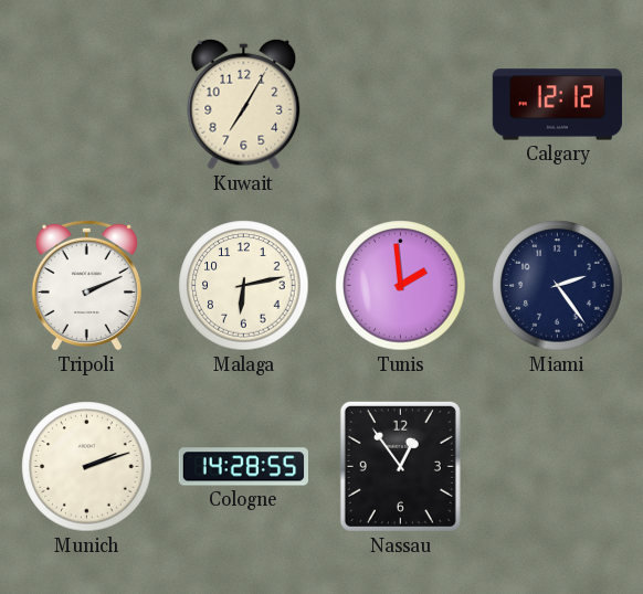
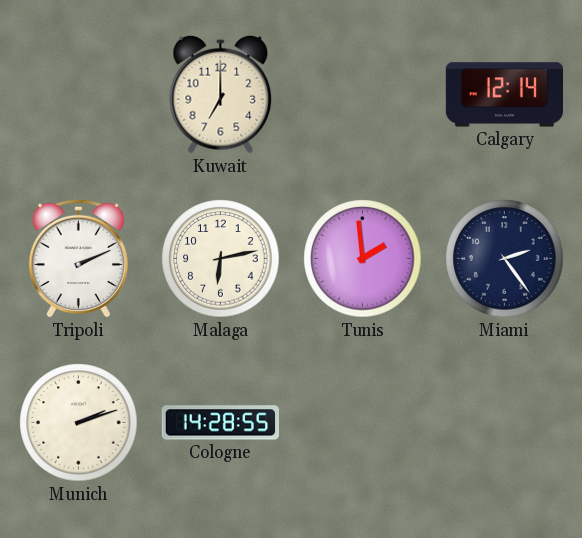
Kuwait: 7:05 -> 7:00 (221, 94)
Calgary: 12:12 -> 12:14 (505, 95)
Nassau: 12:54 -> none (400, 466)
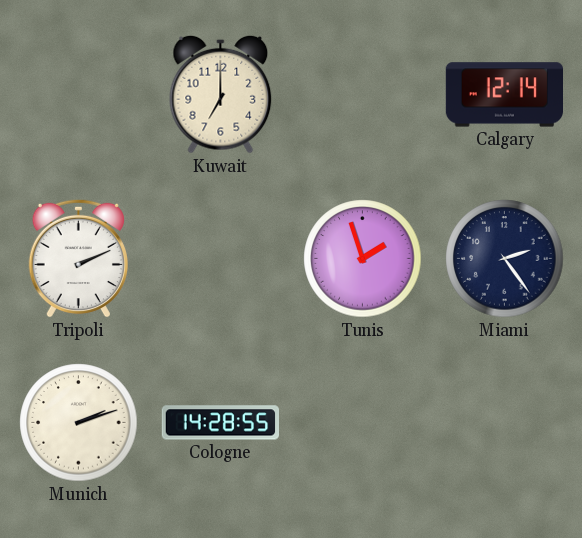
Malaga: 6:13 -> none (221, 259)
Tunis: 1:59 -> 1:57 (363, 259)
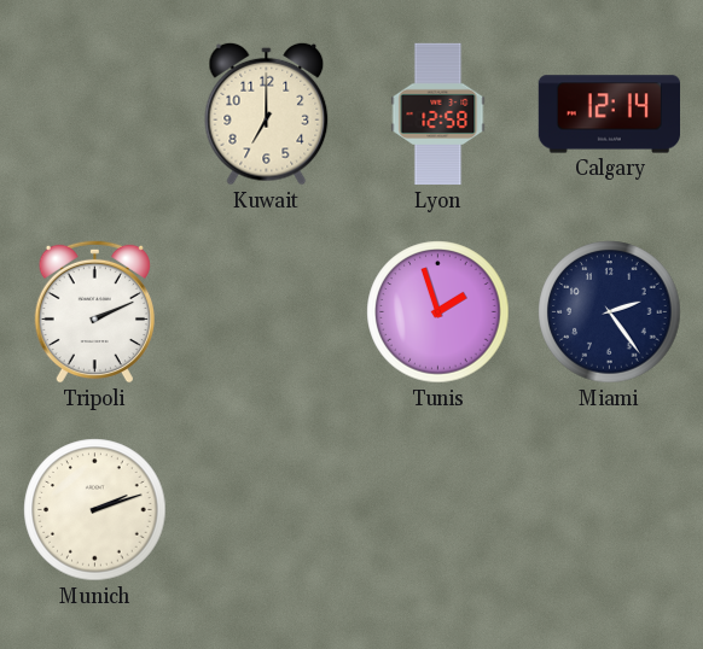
Lyon: none -> 12:58 (438, 115)
Cologne: 14:28 -> none (220, 423)
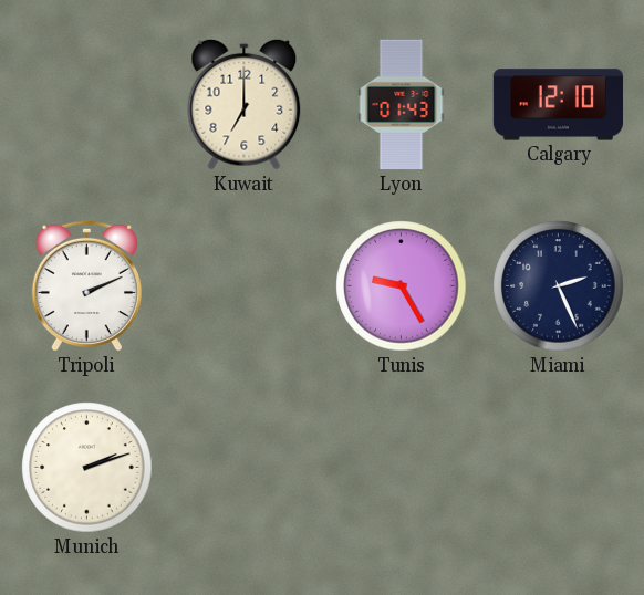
Lyon: 12:58 -> 01:43 (402, 105)
Calgary: 12:14 -> 12:10 (559, 105)
Tunis: 1:57 -> 9:25 (402, 286)
Miami: 2:24 -> 2:26 (559, 286)
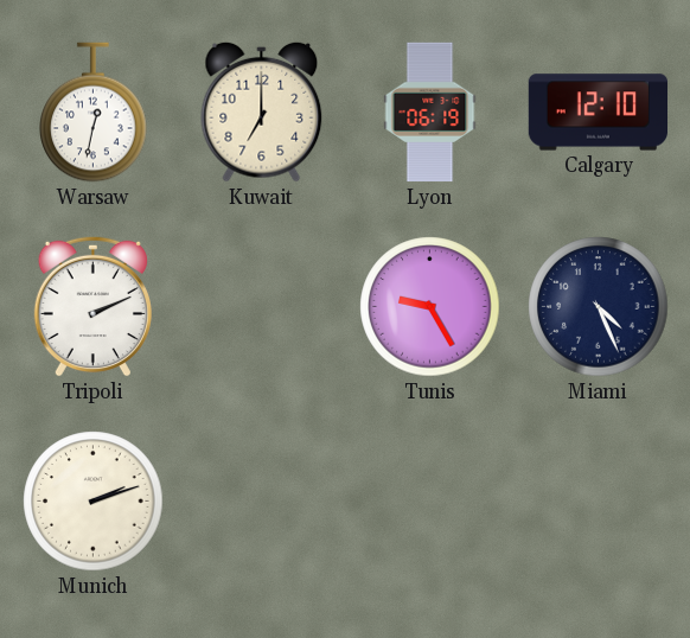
Warsaw: none -> 12:32 (94, 113)
Lyon: 01:43 -> 06:19 (430, 113)
Miami: 2:26 -> 4:26 (599, 307)
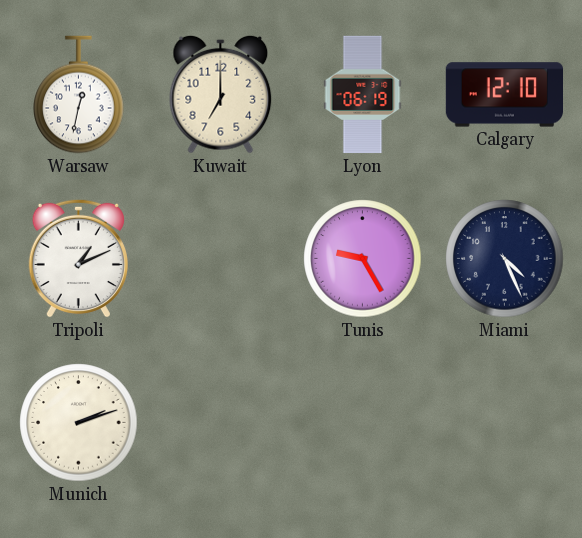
Tripoli: 2:11 -> 1:11 (78, 258)
